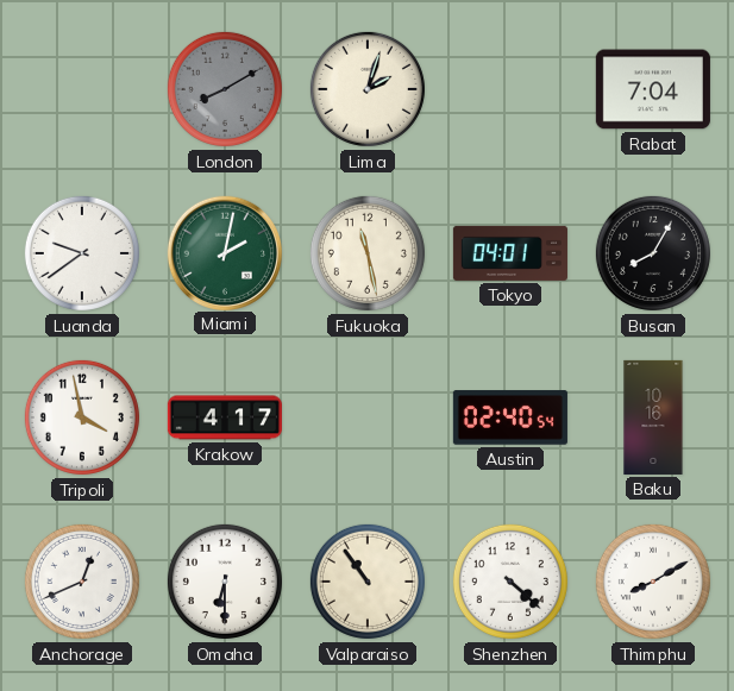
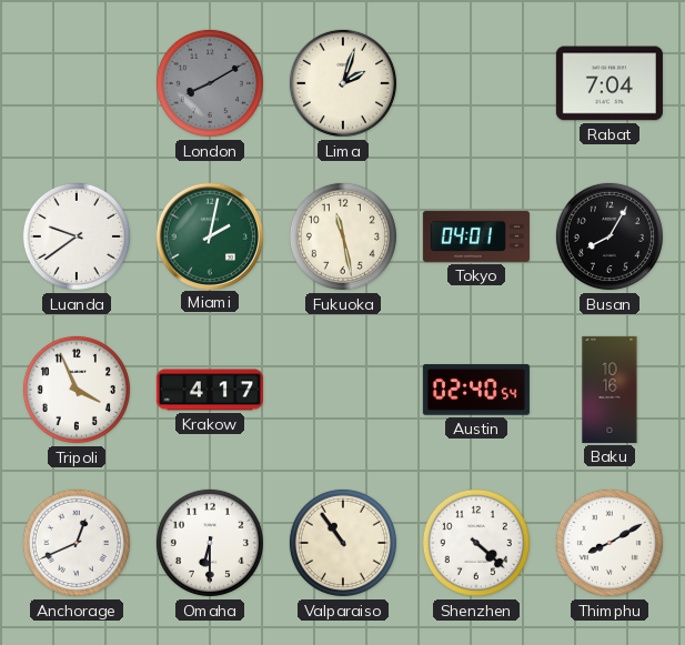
Tripoli: 3:58 -> 3:56 (77, 390)
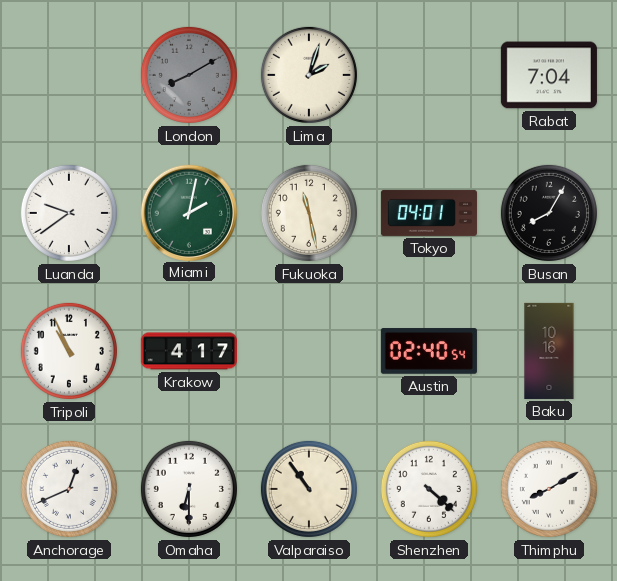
Tripoli: 3:56 -> 10:56 (69, 351)
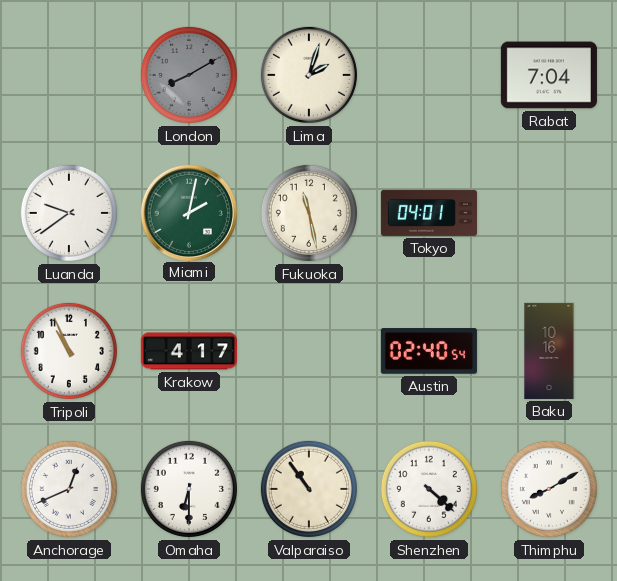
Busan: 8:05 -> none (549, 213)
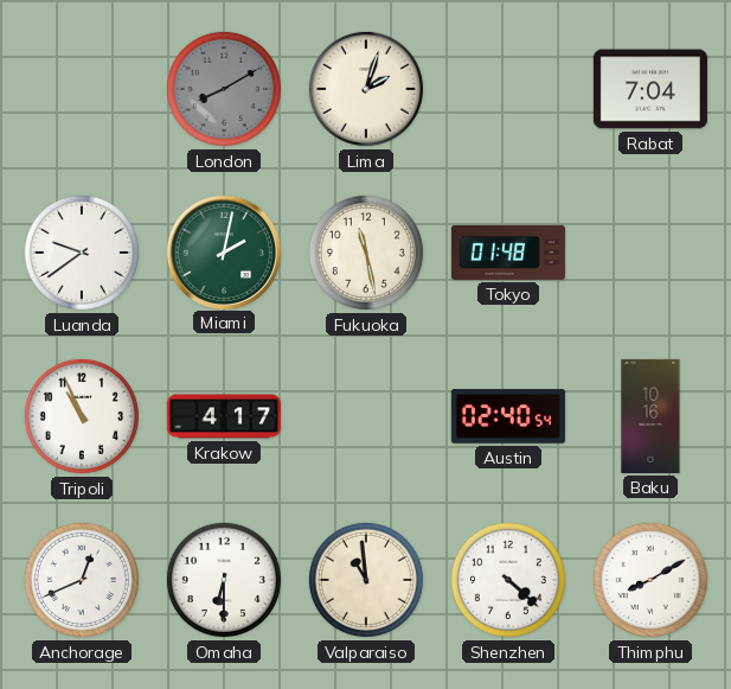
Tokyo: 04:01 -> 01:48 (508, 253)
Valparaiso: 10:54 -> 10:59 (366, 580)
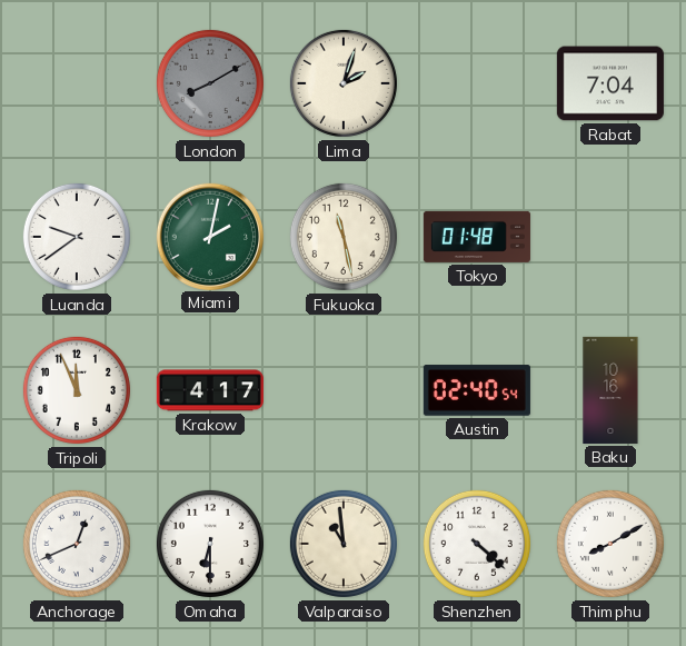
Tripoli: 10:56 -> 11:56 (77, 390)
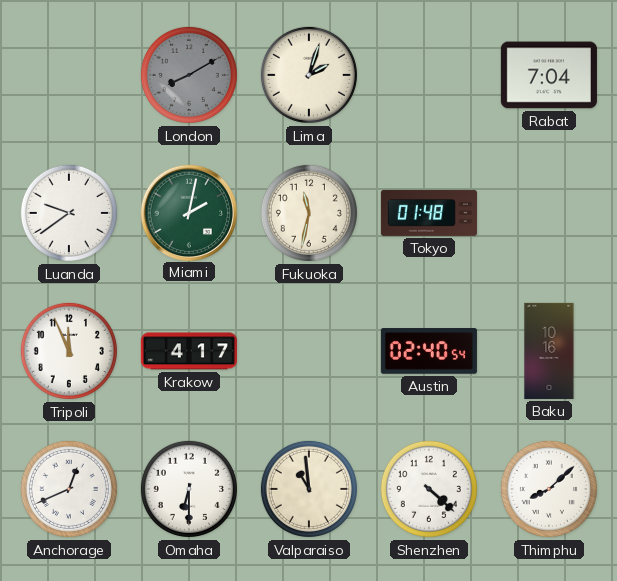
Fukuoka: 11:28 -> 11:32 (309, 213)
Thimphu: 8:10 -> 8:08 (549, 489)
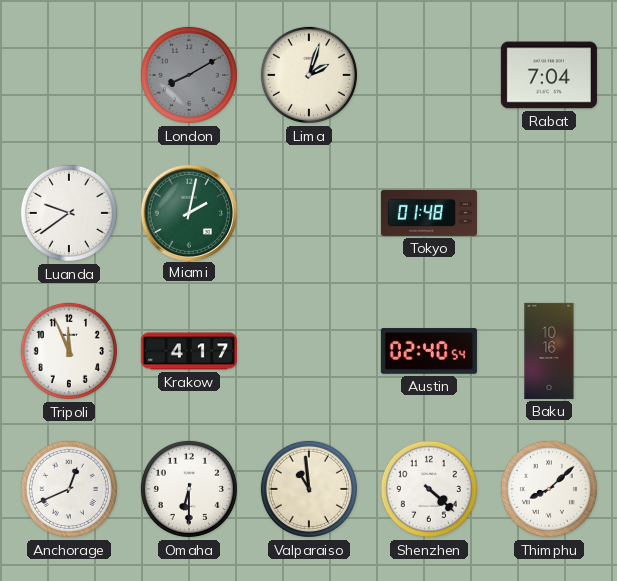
Fukuoka: 11:32 -> none (309, 213)
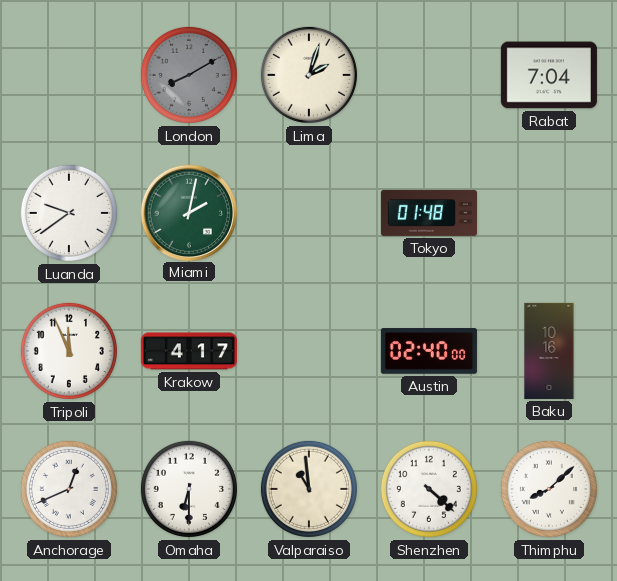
Austin: 02:40:54 -> 02:40:00 (429, 351)
